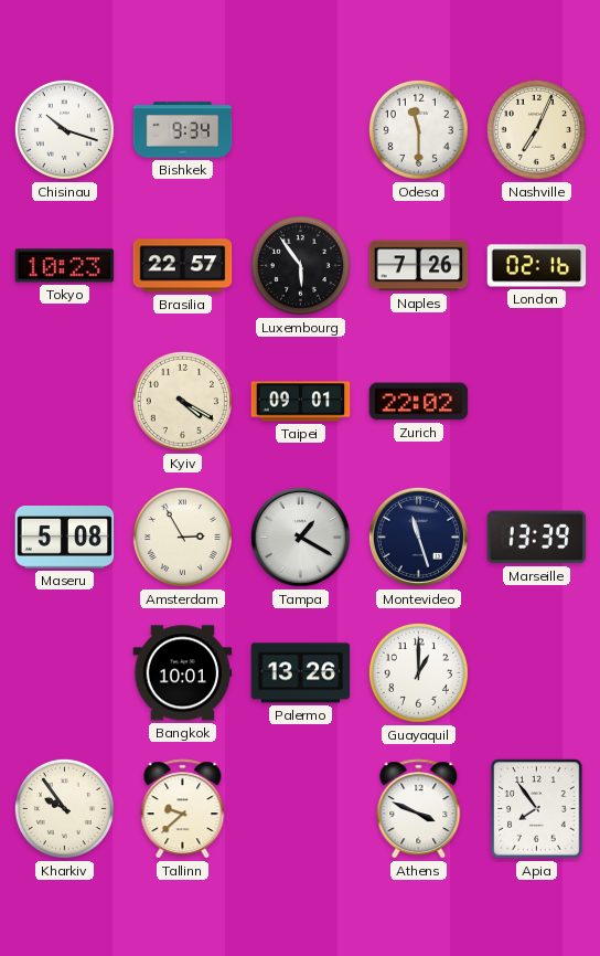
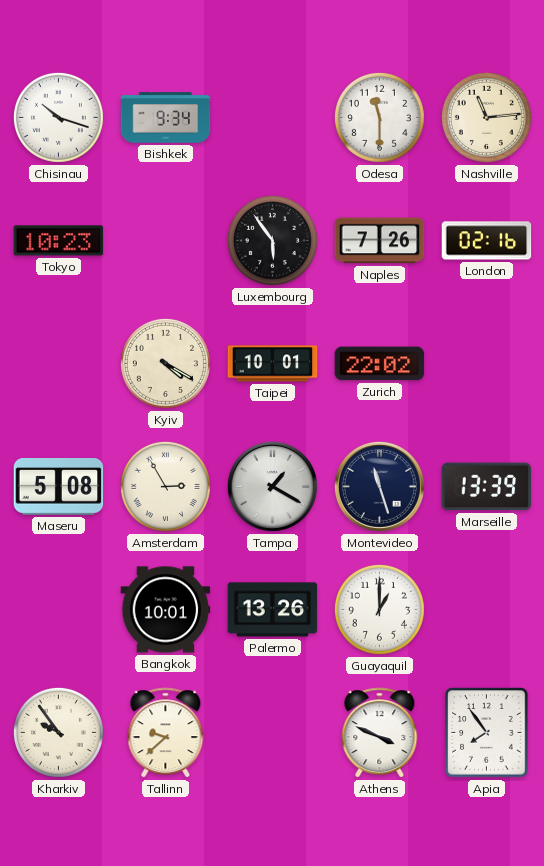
Nashville: 7:04 -> 11:14 (486, 117)
Brasilia: 22:57 -> none (183, 266)
Taipei: 09:01 -> 10:01 (273, 364)
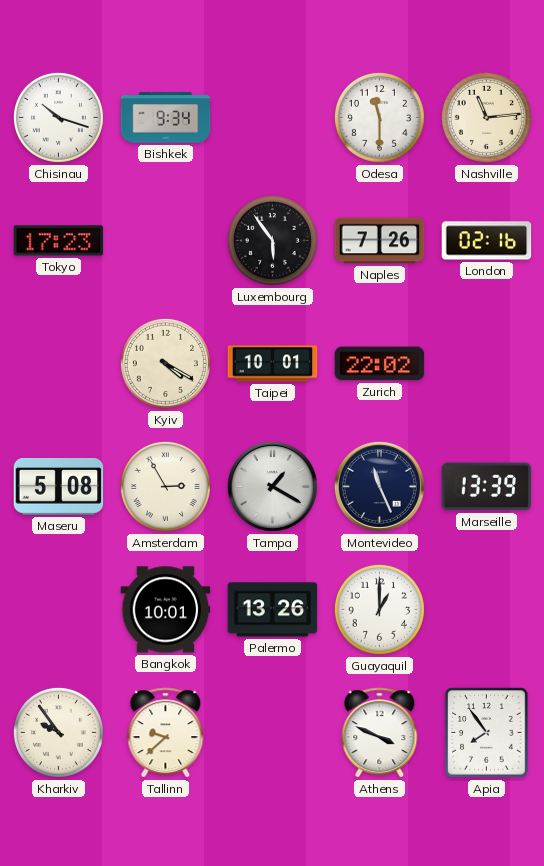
Tokyo: 10:23 -> 17:23 (59, 241)
Montevideo: 11:27 -> 11:26 (379, 486)
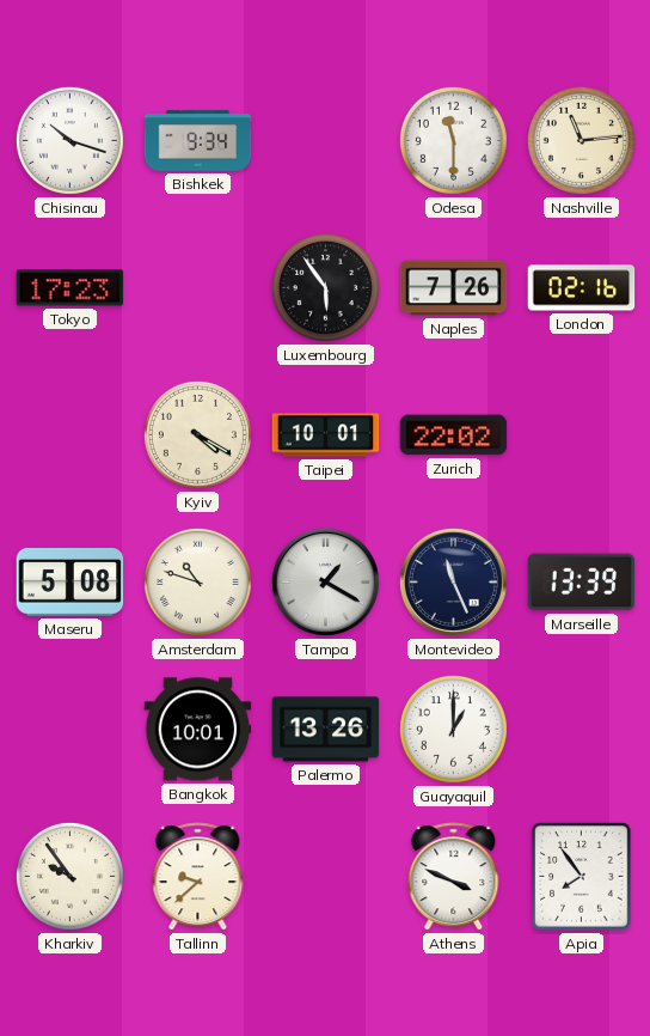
Amsterdam: 2:55 -> 10:48 (197, 581)
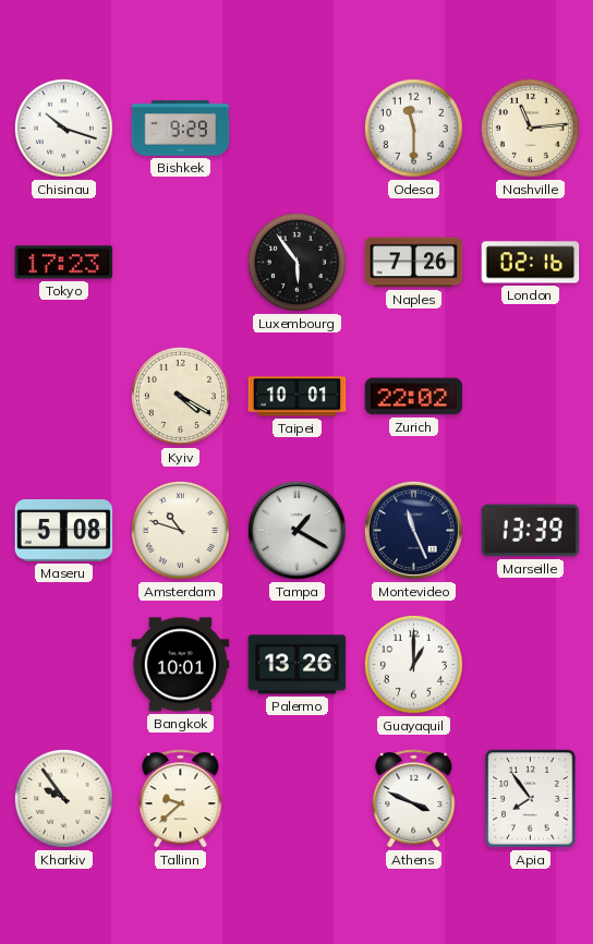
Bishkek: 9:34 -> 9:29 (181, 129)
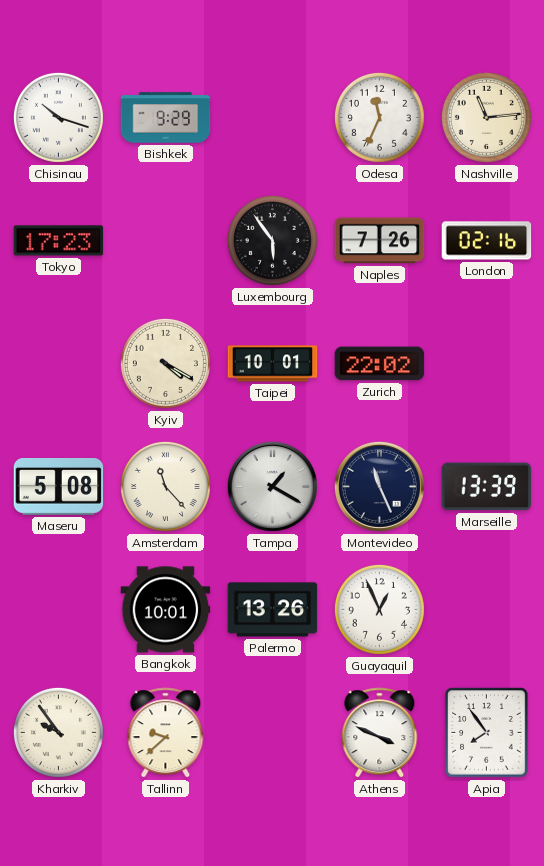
Odesa: 11:30 -> 11:34 (379, 117)
Amsterdam: 10:48 -> 11:23 (165, 486)
Guayaquil: 1:00 -> 12:56 (379, 609)
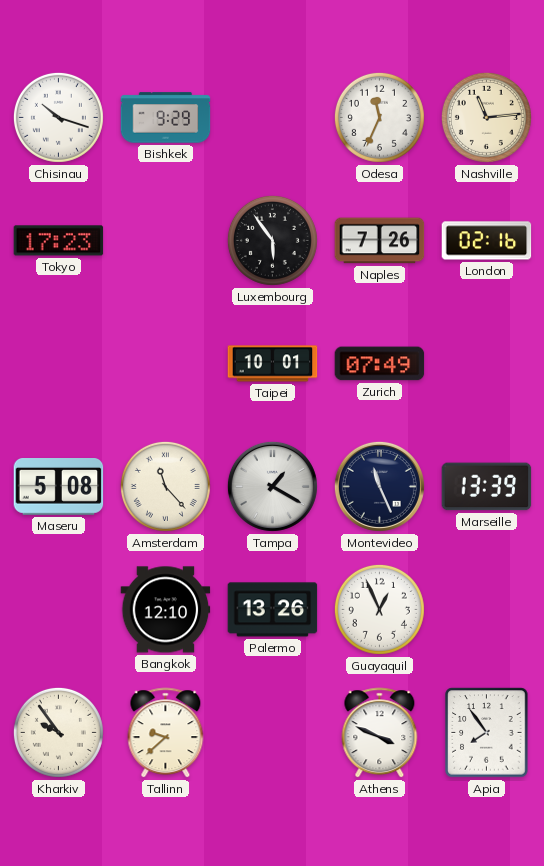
Kyiv: 4:20 -> none (165, 363)
Zurich: 22:02 -> 07:49 (380, 364)
Bangkok: 10:01 -> 12:10 (166, 610)
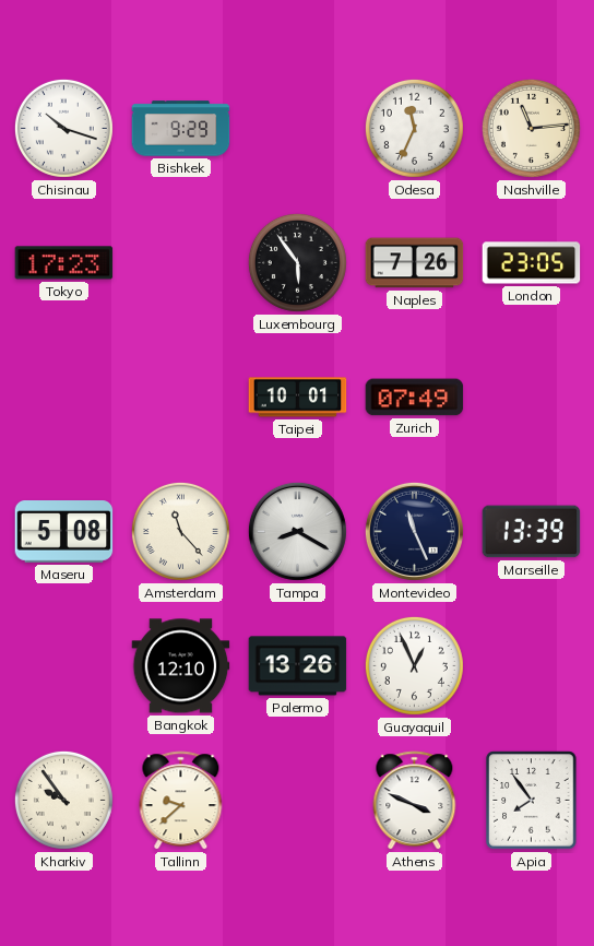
London: 02:16 -> 23:05 (532, 263)
Tampa: 1:20 -> 8:20 (297, 531)
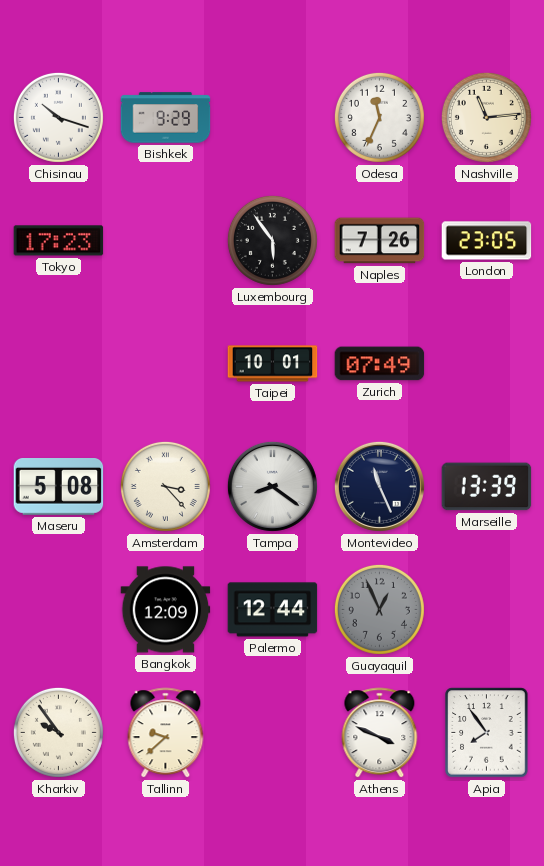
Amsterdam: 11:23 -> 3:23 (165, 486)
Tampa: 8:20 -> 8:21 (272, 486)
Bangkok: 12:10 -> 12:09 (166, 610)
Palermo: 13:26 -> 12:44 (273, 610)
Guayaquil dial: white -> grey (379, 609)
